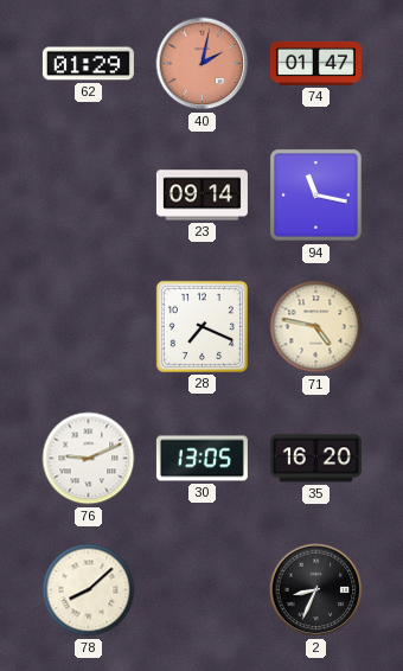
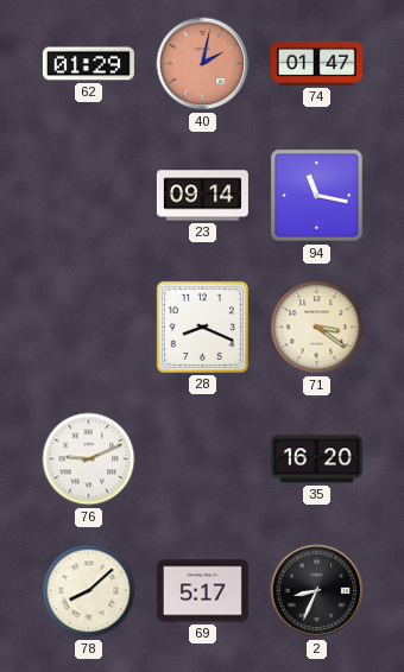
28: 7:19 -> 8:19 (202, 327)
71: 4:47 -> 3:21 (317, 328)
30: 13:05 -> none (201, 459)
69: none -> 5:17 (202, 591)
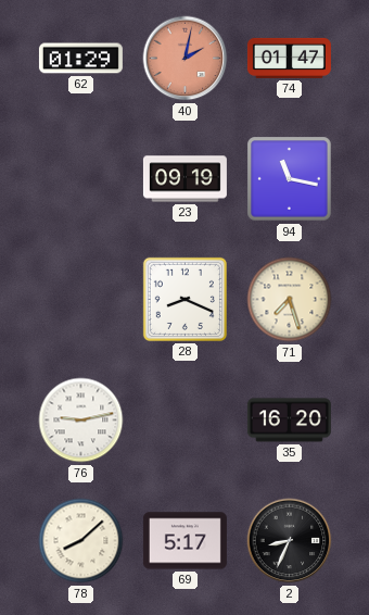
23: 09:14 -> 09:19 (184, 179)
71: 3:21 -> 7:27 (290, 300)
76: 9:11 -> 9:13 (81, 421)
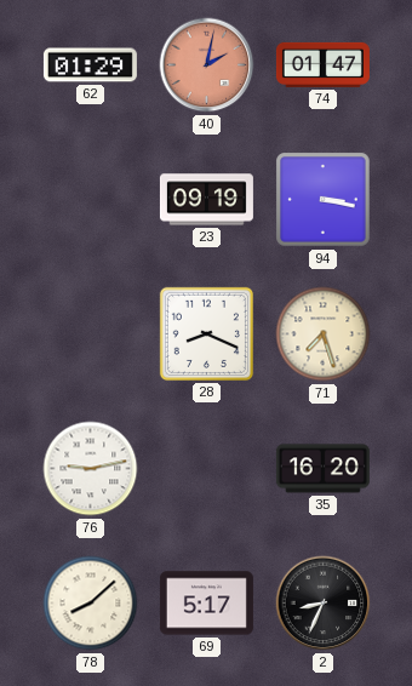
94: 11:17 -> 3:17 (324, 200)
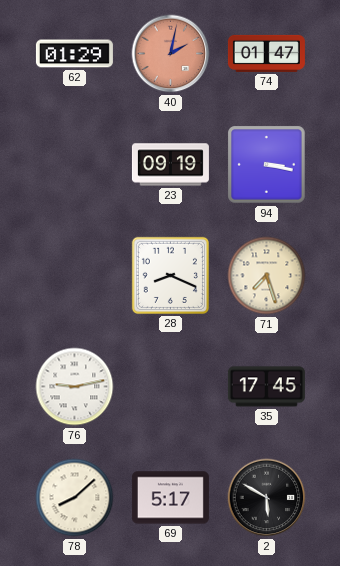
35: 16:20 -> 17:45 (266, 387)
2: 8:34 -> 5:50 (267, 498)
